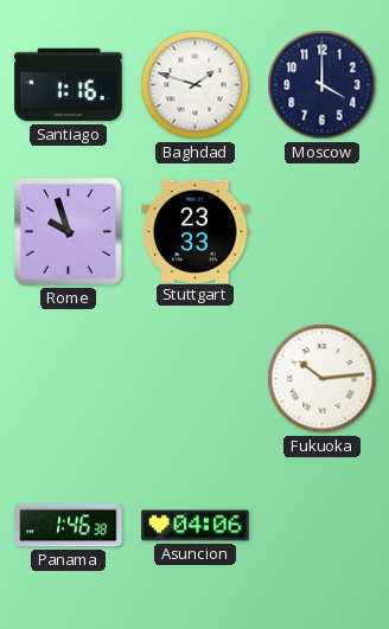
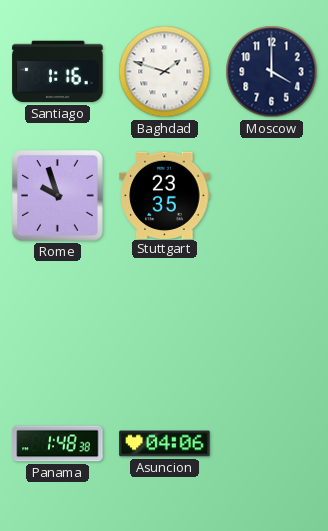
Stuttgart: 23:33 -> 23:35 (165, 195)
Fukuoka: 10:14 -> none (323, 379)
Panama: 1:46 -> 1:48 (58, 444)
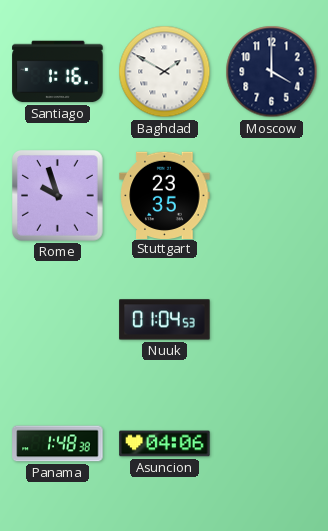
Baghdad: 1:48 -> 1:50 (165, 72)
Nuuk: none -> 01:04 (165, 320)
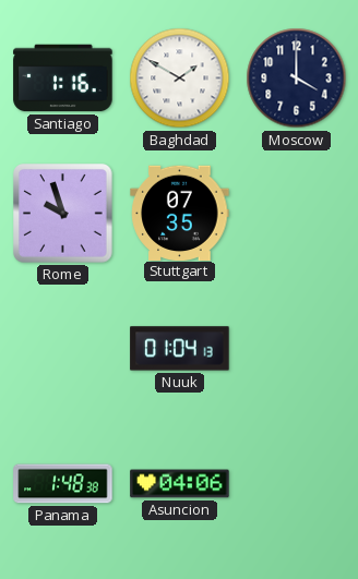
Stuttgart: 23:35 -> 07:35 (180, 213)
Nuuk: 01:04:53 -> 01:04:13 (180, 349)
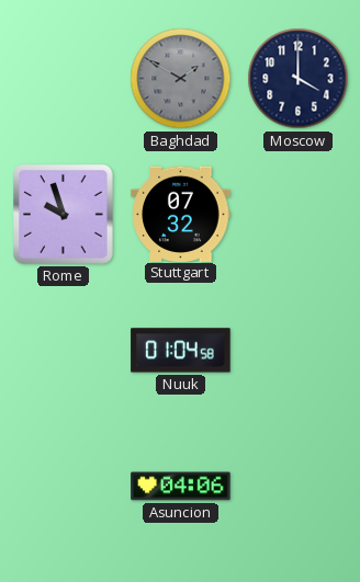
Santiago: 1:16 -> none (63, 79)
Baghdad dial: white -> grey (181, 79)
Stuttgart: 07:35 -> 07:32 (181, 214)
Nuuk: 01:04:13 -> 01:04:58 (181, 351)
Panama: 1:48 -> none (63, 484)
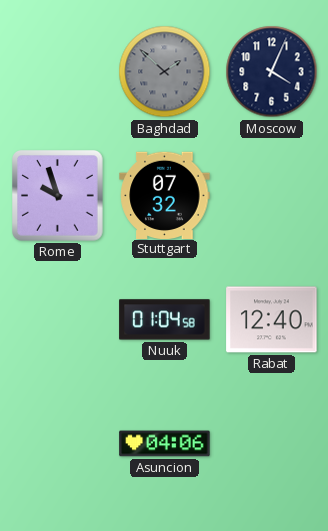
Baghdad: 1:50 -> 1:52 (165, 72)
Moscow: 4:00 -> 4:04 (272, 72)
Rabat: none -> 12:40 (272, 320)
